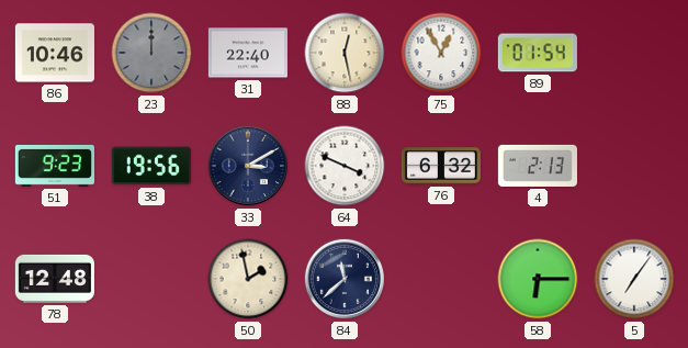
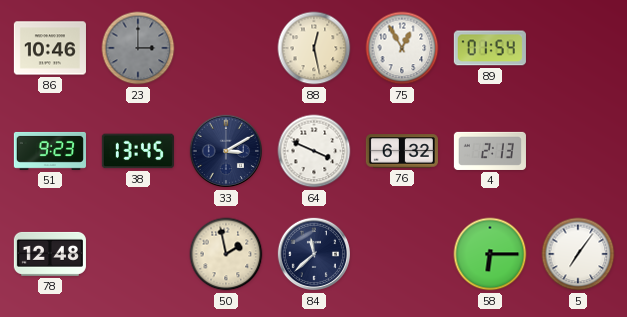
23: 12:00 -> 3:00 (138, 48)
31: 22:40 -> none (248, 53)
38: 19:56 -> 13:45 (138, 151)
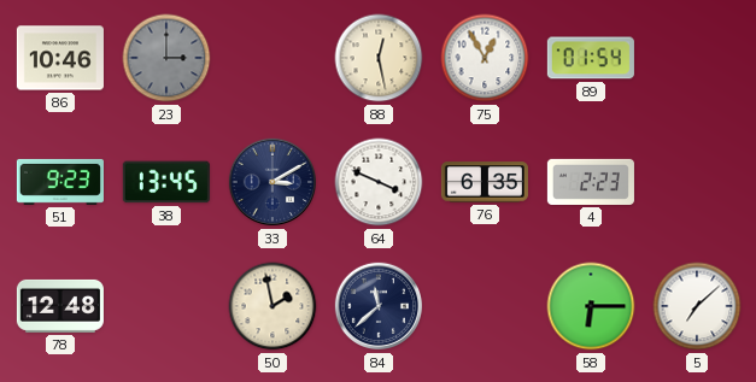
76: 6:32 -> 6:35 (485, 182)
4: 2:13 -> 2:23 (591, 182)
5: 7:06 -> 7:08 (697, 306)
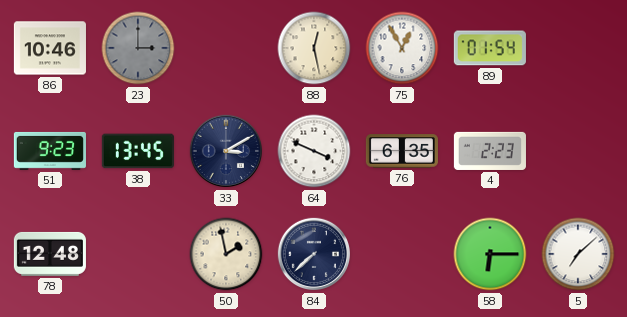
84: 11:38 -> 7:38 (314, 254)
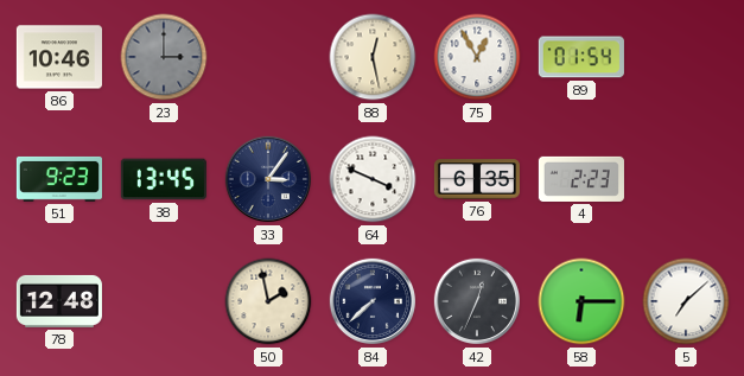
33: 3:10 -> 3:06 (268, 179)
42: none -> 12:34 (477, 301)
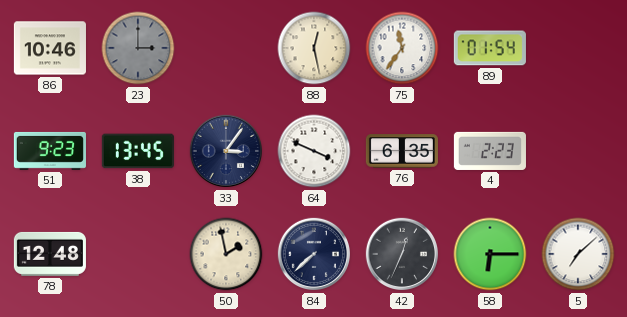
75: 12:55 -> 11:36 (402, 48)
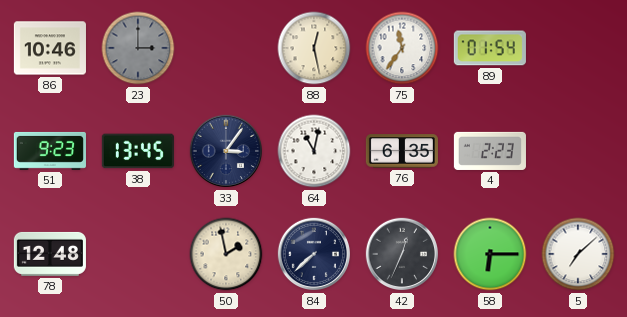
64: 3:49 -> 11:02 (314, 151)
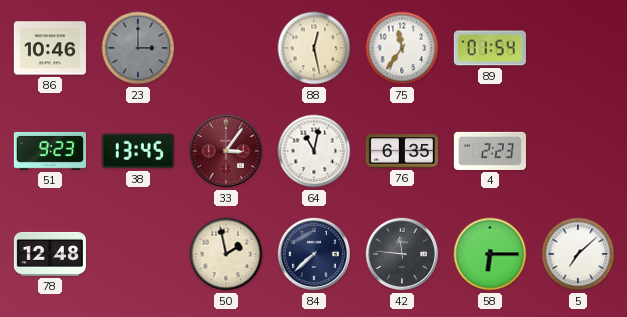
33 dial: navy -> burgundy (226, 151)
42: 12:34 -> 11:46 (402, 254)
